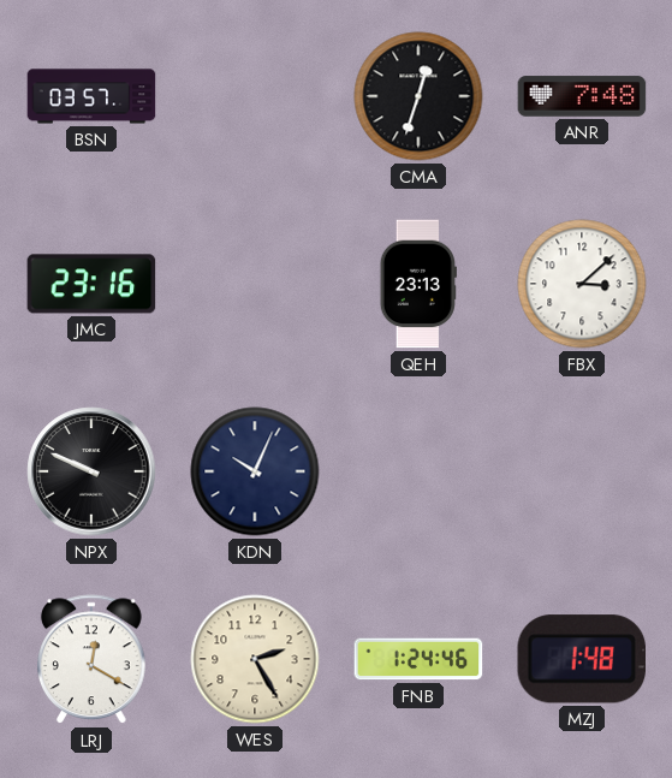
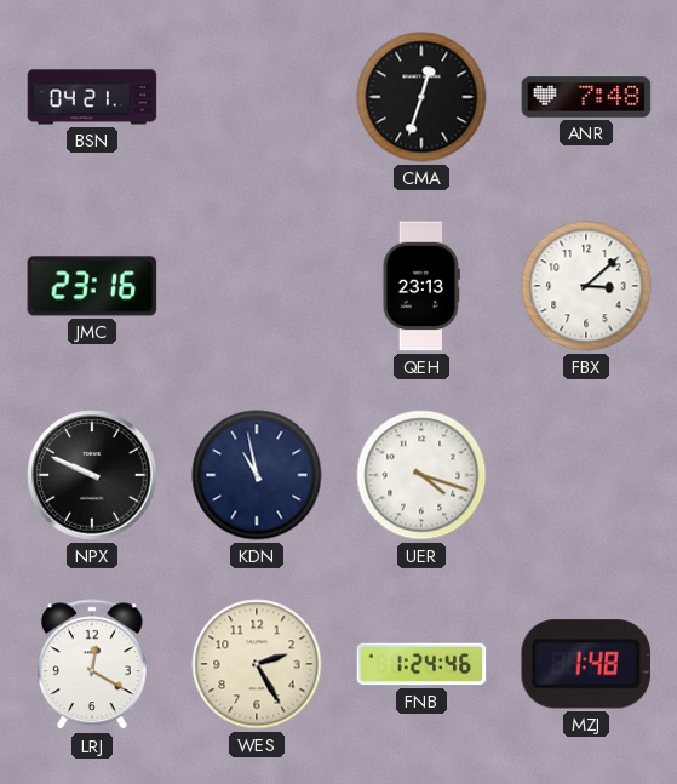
BSN: 03:57 -> 04:21 (92, 97)
KDN: 10:04 -> 10:58 (257, 475)
UER: none -> 4:18 (421, 475)
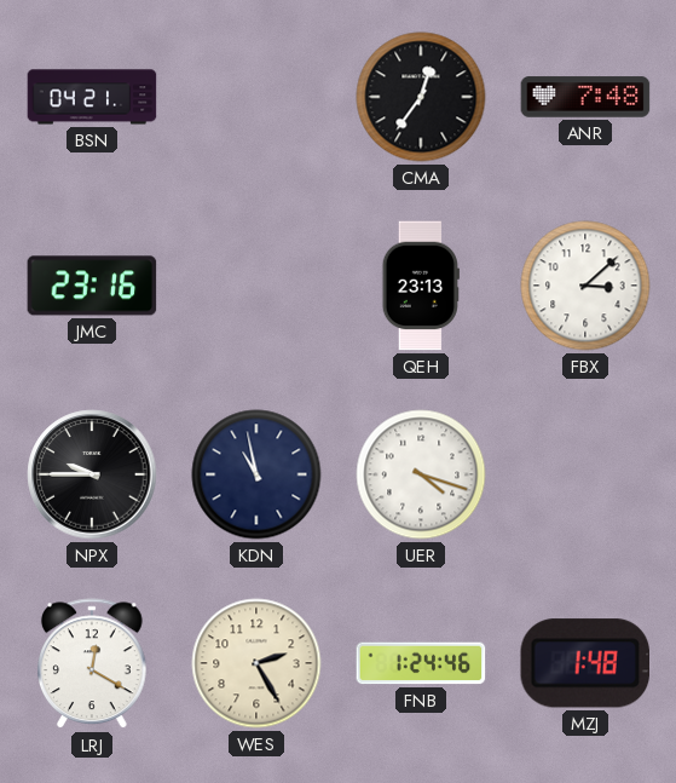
CMA: 12:33 -> 12:36 (421, 97)
NPX: 9:49 -> 9:45 (92, 474)
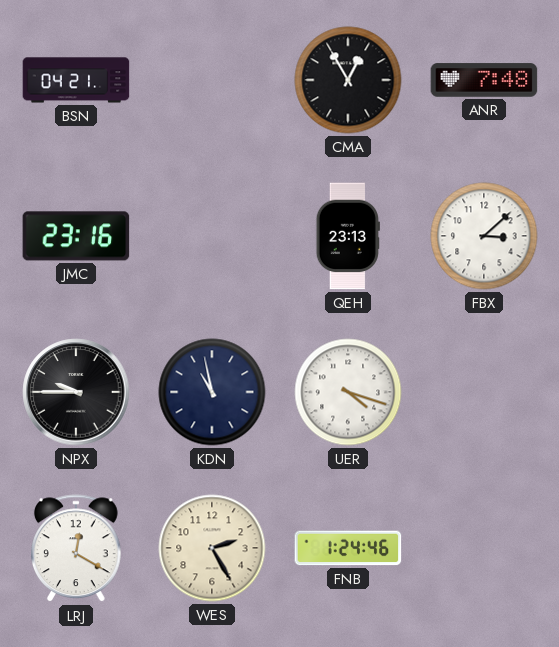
CMA: 12:36 -> 12:55 (348, 80)
MZJ: 1:48 -> none (585, 663)
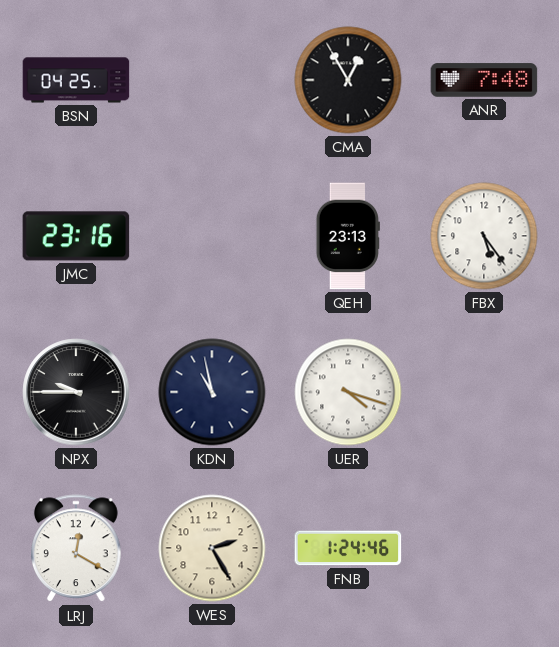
BSN: 04:21 -> 04:25 (76, 80)
FBX: 3:08 -> 5:24 (484, 236)
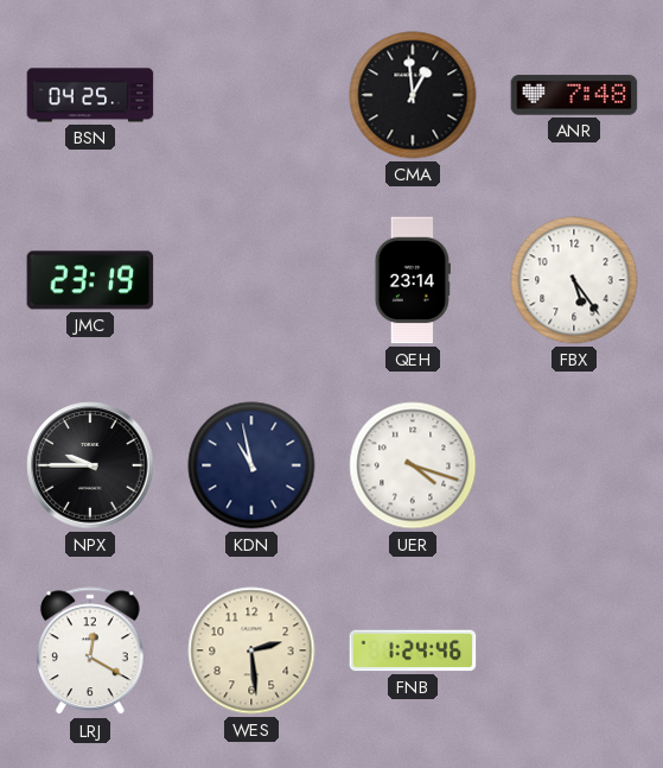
CMA: 12:55 -> 12:59 (413, 95)
JMC: 23:16 -> 23:19 (90, 280)
QEH: 23:13 -> 23:14 (413, 280)
WES: 2:25 -> 2:29 (251, 650)
